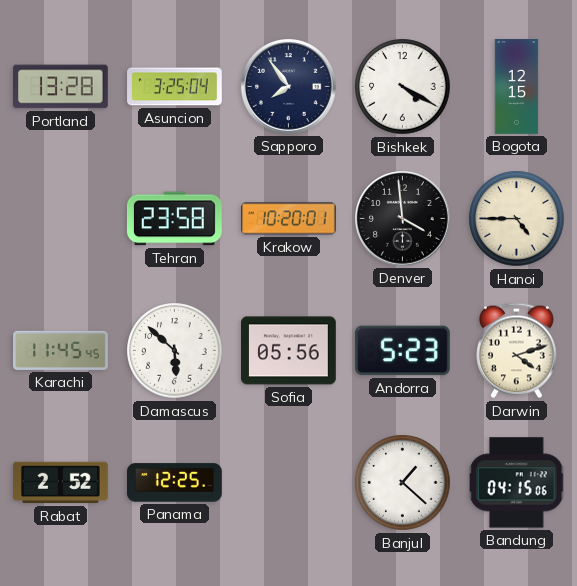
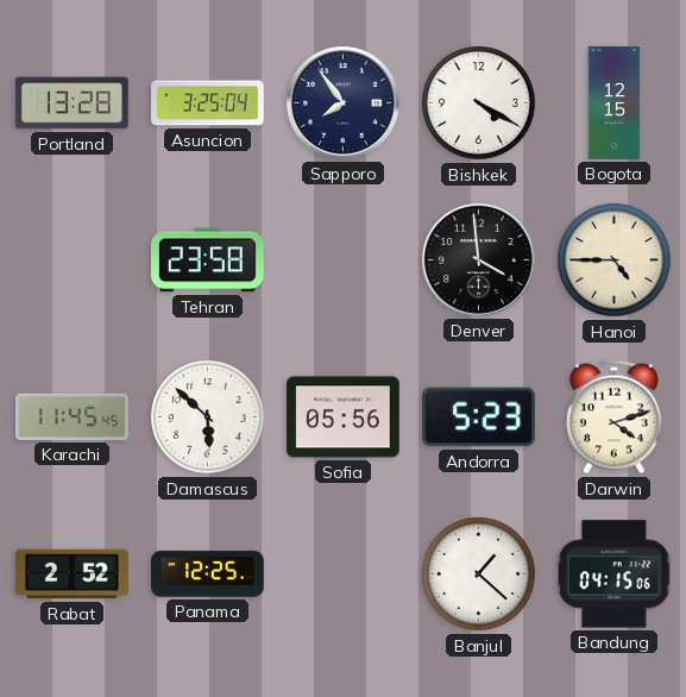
Krakow: 10:20 -> none (289, 219)
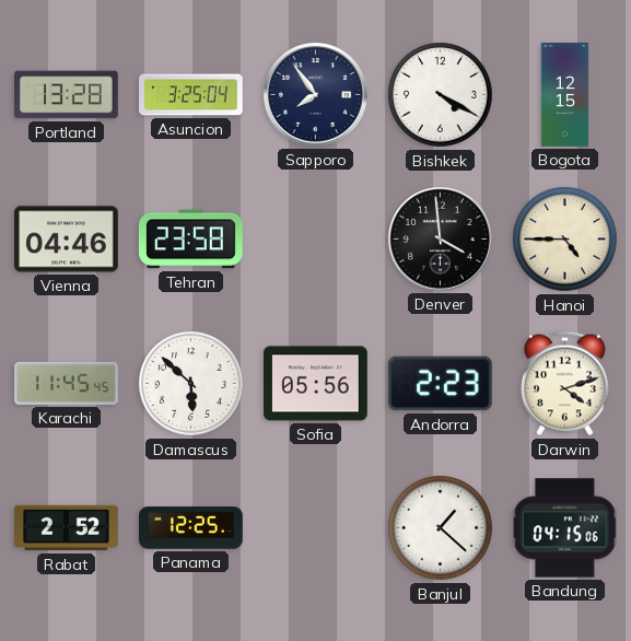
Vienna: none -> 04:46 (67, 240)
Andorra: 5:23 -> 2:23 (441, 384)
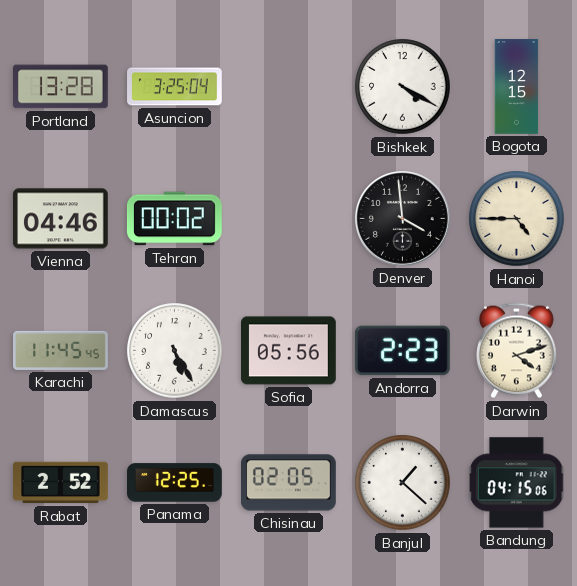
Sapporo: 7:54 -> none (316, 95)
Tehran: 23:58 -> 00:02 (174, 219)
Damascus: 5:52 -> 5:25 (175, 351)
Chisinau: none -> 02:05 (289, 483)
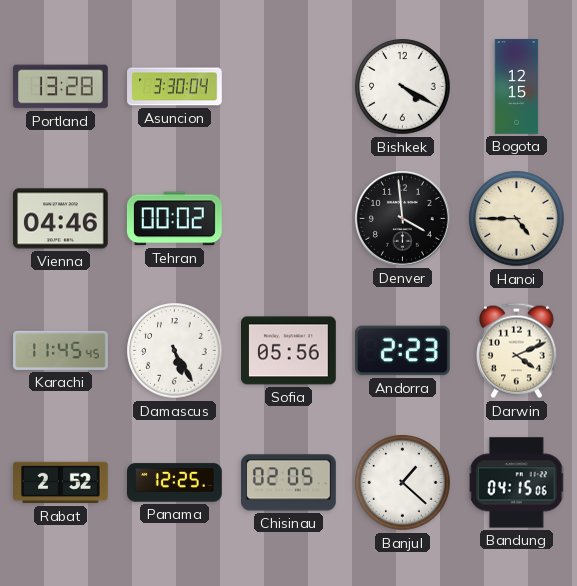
Asuncion: 3:25 -> 3:30 (175, 87)
Darwin: 4:12 -> 4:11 (516, 351)
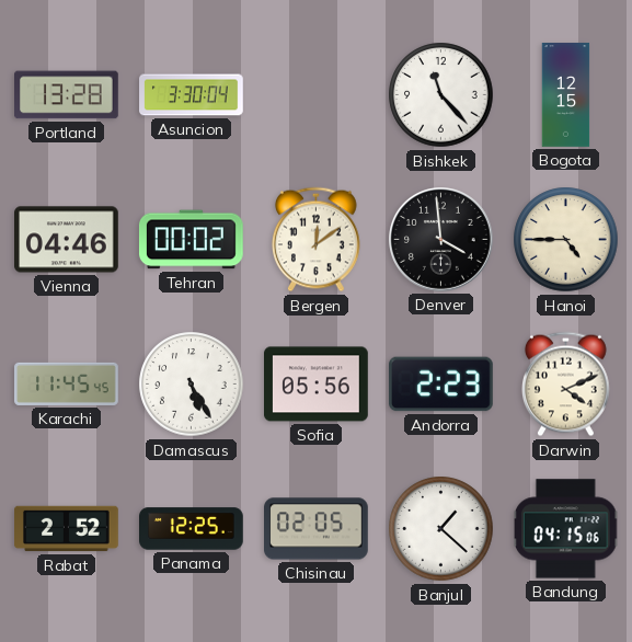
Bishkek: 4:20 -> 11:23 (441, 95)
Bergen: none -> 12:09 (315, 240)
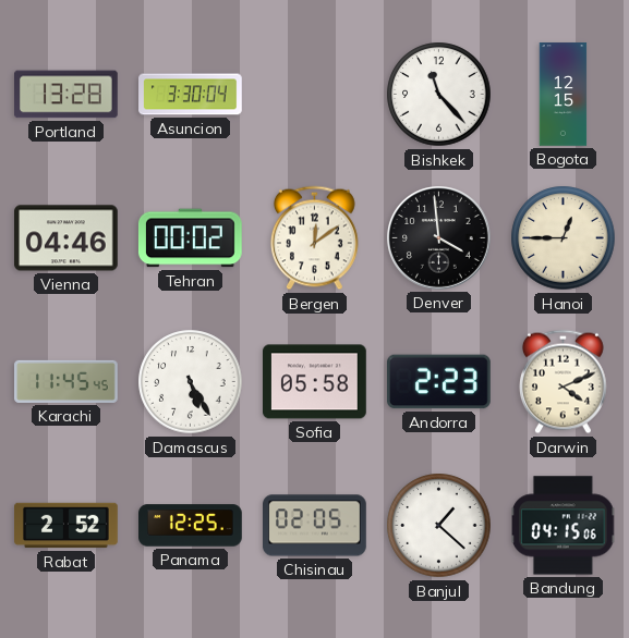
Hanoi: 4:45 -> 12:45 (564, 238)
Sofia: 05:56 -> 05:58 (315, 382)
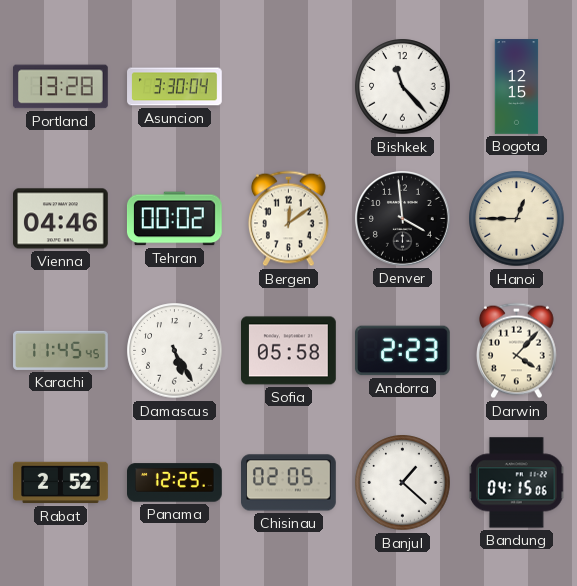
Darwin: 4:11 -> 4:07 (516, 351)
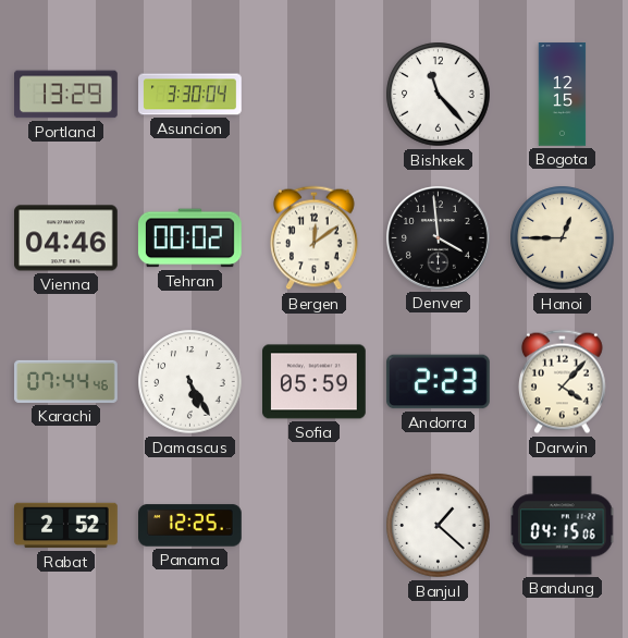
Portland: 13:28 -> 13:29 (66, 95)
Karachi: 11:45 -> 07:44 (66, 381)
Sofia: 05:58 -> 05:59 (315, 382)
Chisinau: 02:05 -> none (289, 483)
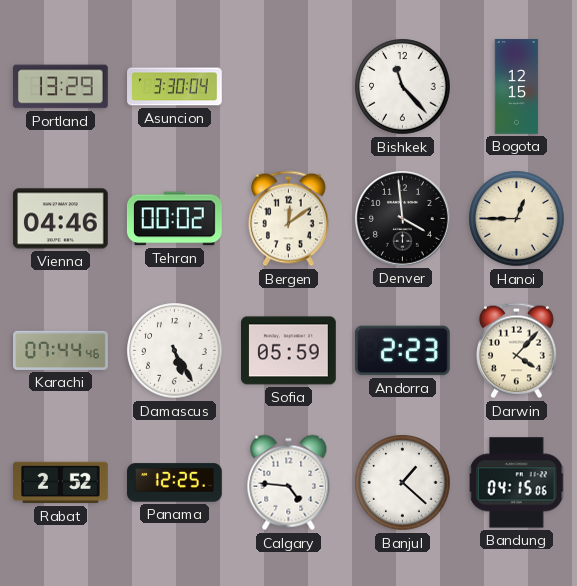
Calgary: none -> 4:46 (289, 483)
